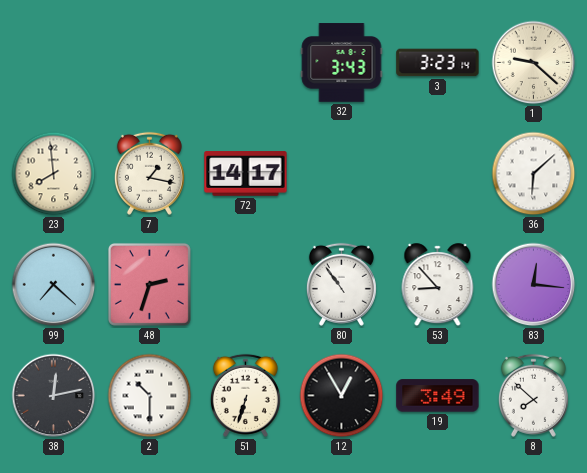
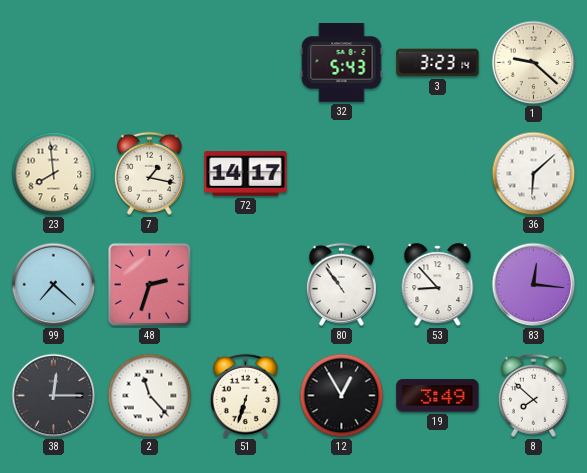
32: 3:43 -> 5:43 (342, 63)
38: 12:13 -> 12:15 (54, 396)
2: 10:30 -> 11:23 (150, 396)
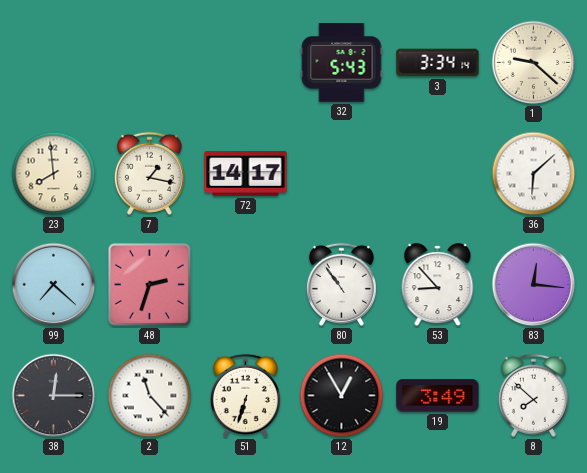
3: 3:23 -> 3:34 (438, 63)
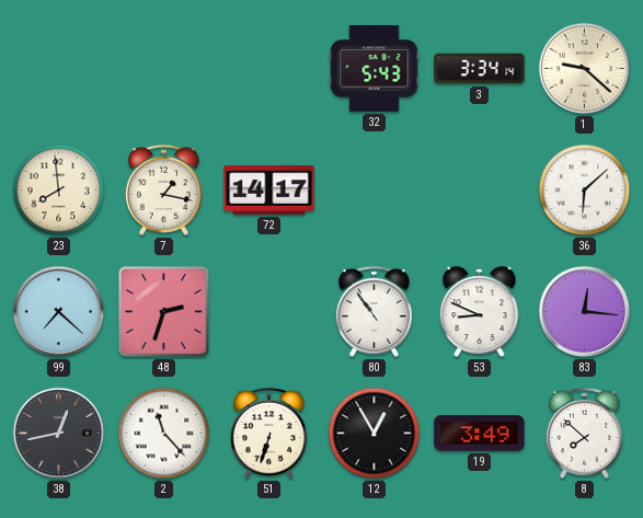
53: 8:53 -> 8:49 (480, 312)
38: 12:15 -> 12:43 (59, 434)
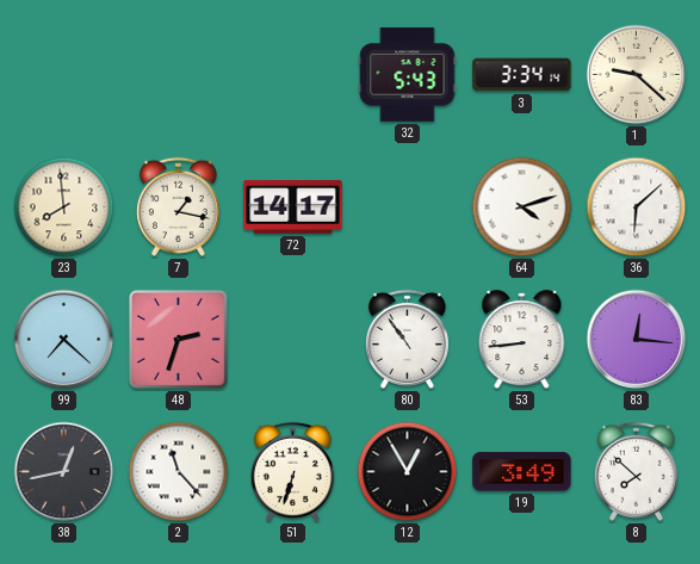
64: none -> 4:12 (522, 207)
53: 8:49 -> 8:44 (522, 340)
